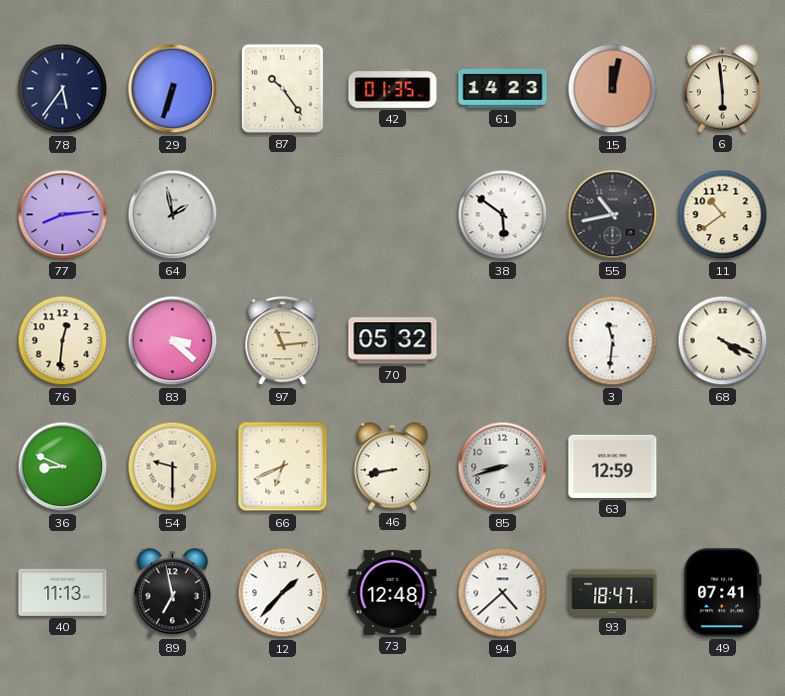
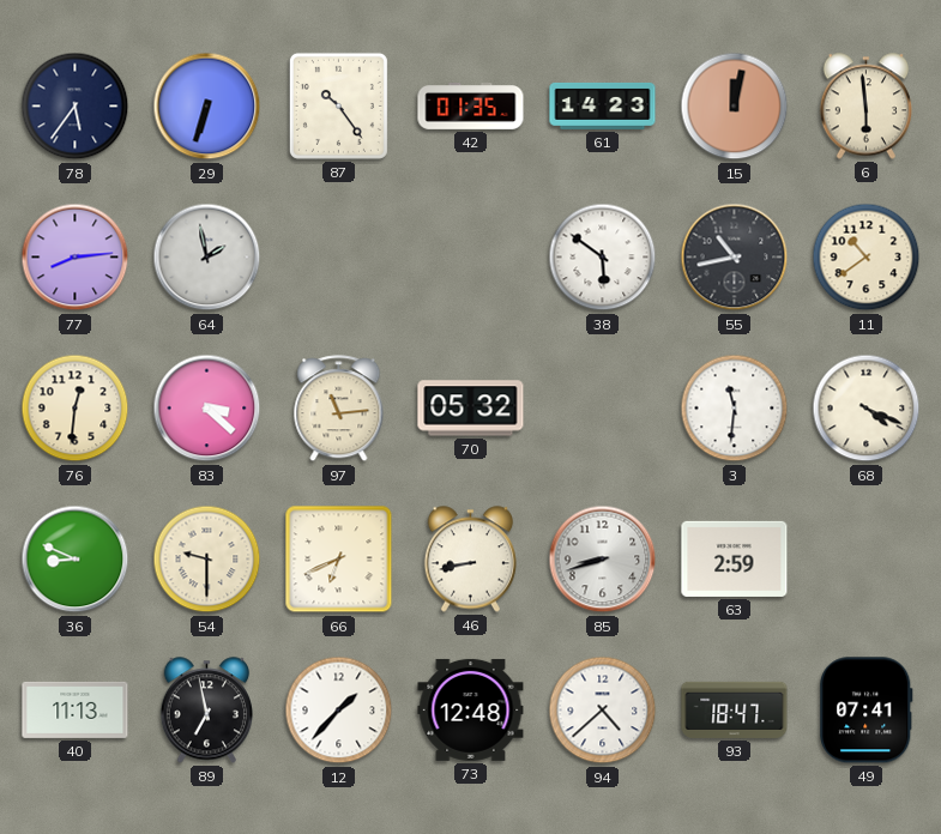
63: 12:59 -> 2:59 (735, 558)
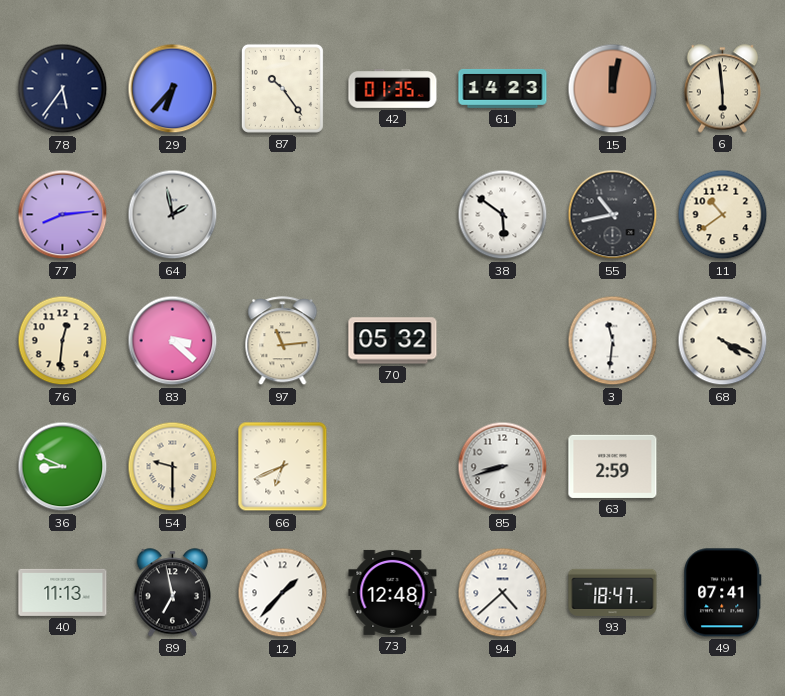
29: 6:33 -> 6:37 (173, 89)
46: 8:43 -> none (470, 560)
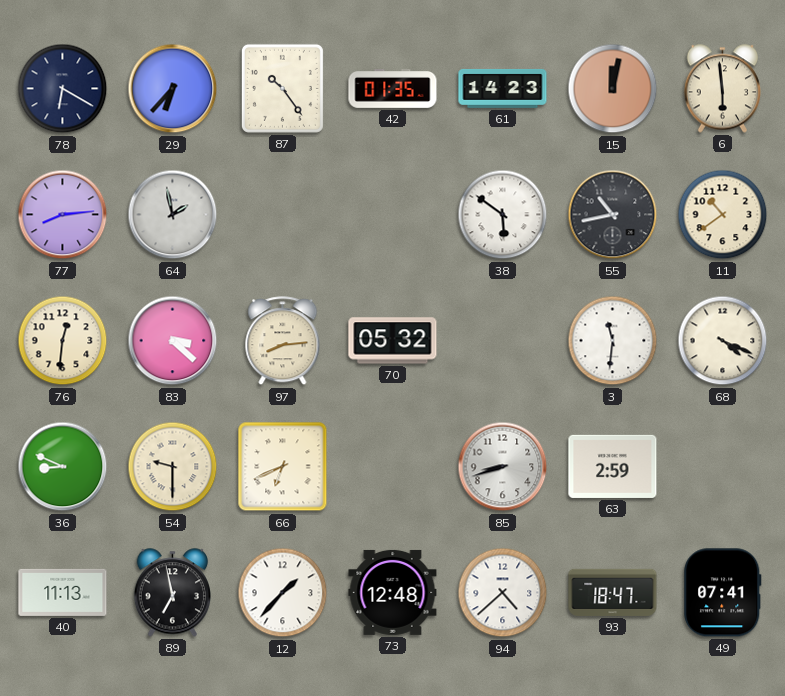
78: 5:36 -> 6:20 (63, 89)
97: 11:14 -> 8:14 (283, 341)
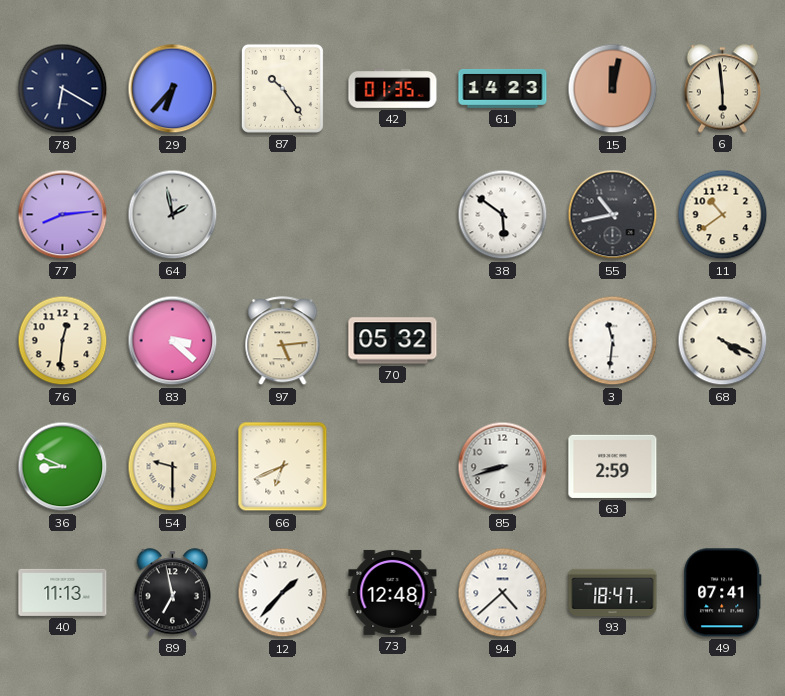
97: 8:14 -> 5:14 (283, 341)
